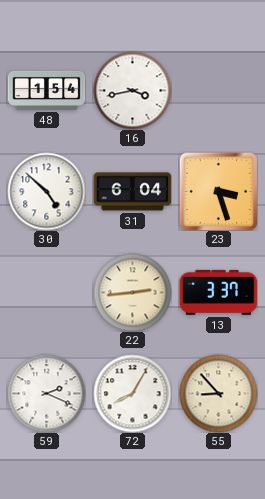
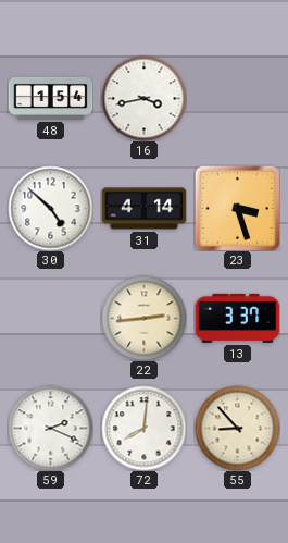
31: 6:04 -> 4:14 (143, 209)
72: 8:05 -> 8:01 (143, 428)
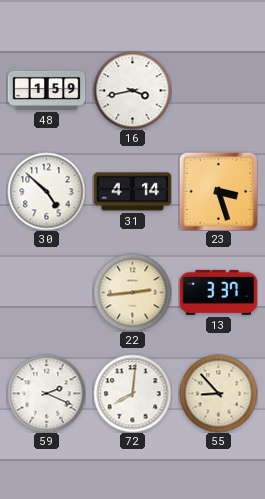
48: 1:54 -> 1:59 (46, 90)
